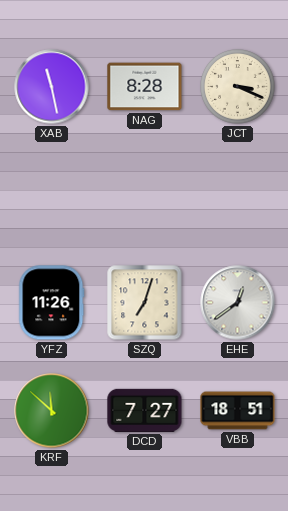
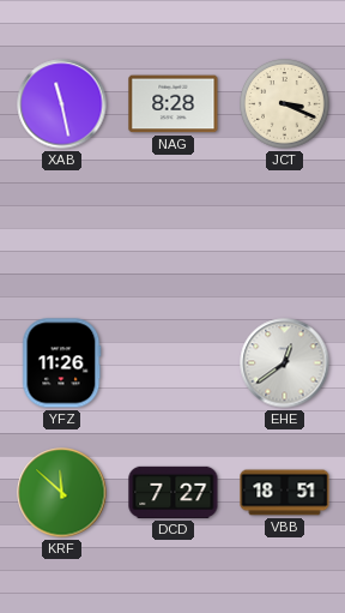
SZQ: 7:03 -> none (145, 303)
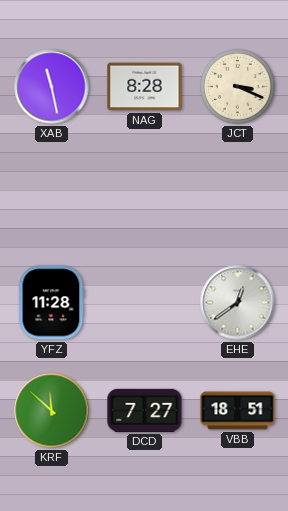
YFZ: 11:26 -> 11:28 (52, 303)
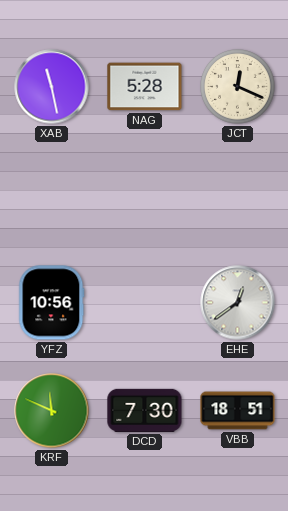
NAG: 8:28 -> 5:28 (145, 87)
JCT: 3:19 -> 12:19 (238, 87)
YFZ: 11:28 -> 10:56 (52, 303)
KRF: 11:52 -> 11:49 (52, 411)
DCD: 7:27 -> 7:30 (145, 410)
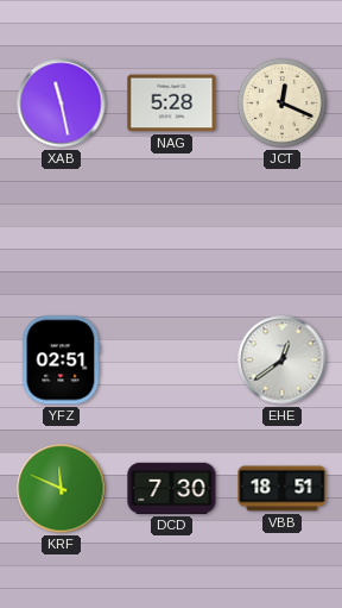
YFZ: 10:56 -> 02:51 (62, 361)
